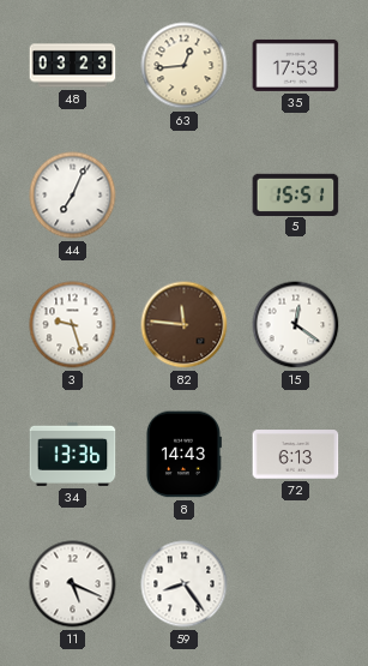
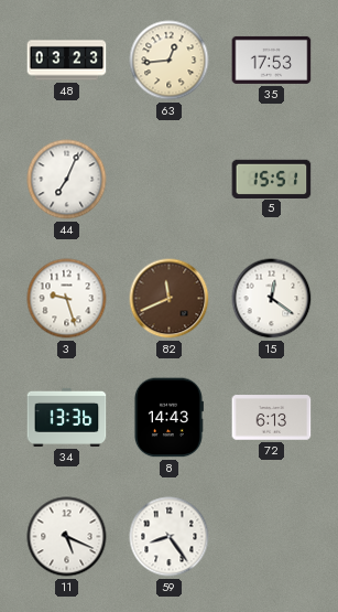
82: 11:46 -> 11:41 (170, 299)
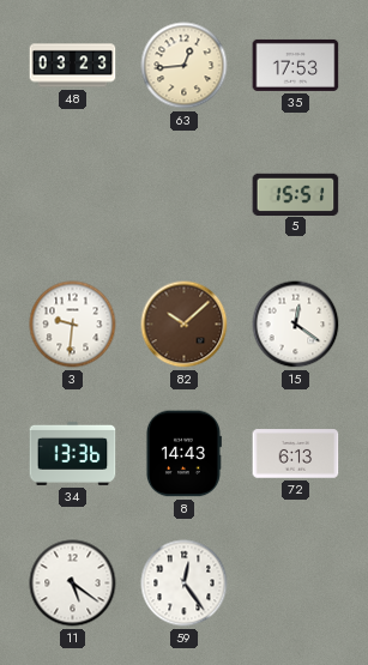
44: 7:04 -> none (67, 180)
3: 9:27 -> 9:31 (73, 325)
82: 11:41 -> 10:08 (185, 325)
11: 5:19 -> 5:21 (73, 584)
59: 8:24 -> 12:24 (185, 584)
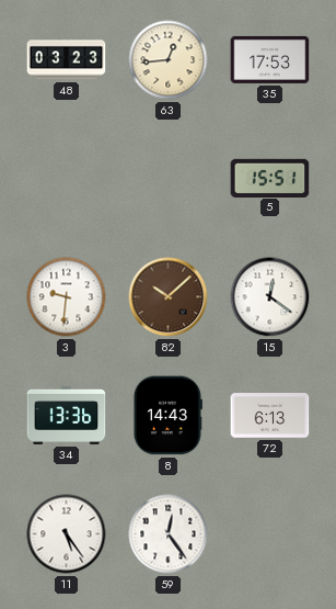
11: 5:21 -> 5:24 (67, 534)
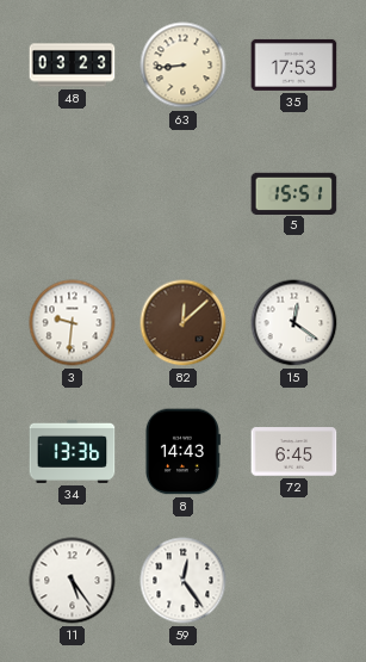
63: 12:44 -> 8:44 (184, 66)
82: 10:08 -> 12:08 (184, 323)
72: 6:13 -> 6:45 (294, 452)
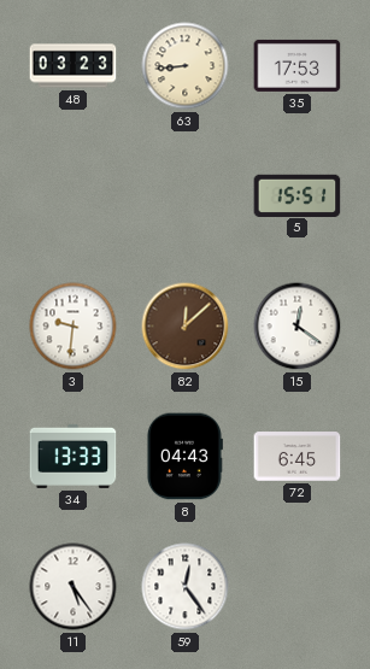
34: 13:36 -> 13:33 (74, 456)
8: 14:43 -> 04:43 (184, 457)
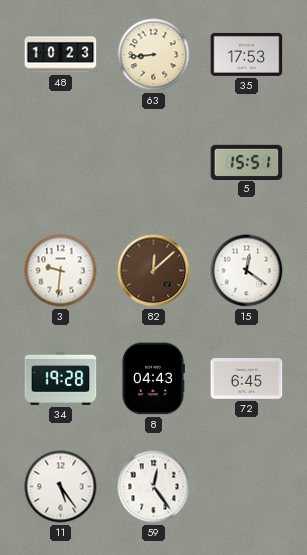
48: 03:23 -> 10:23 (61, 55)
34: 13:33 -> 19:28 (61, 378)
